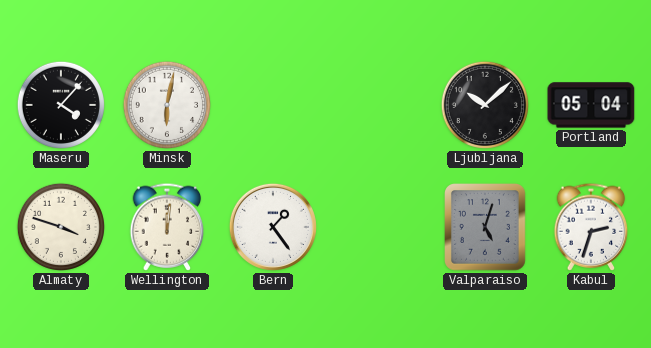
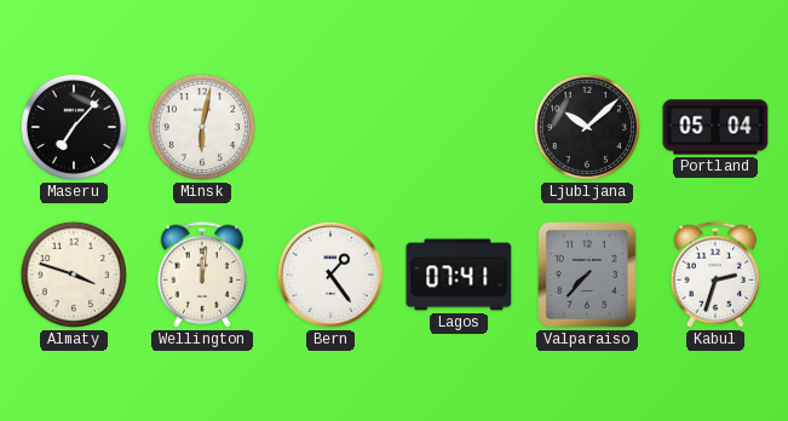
Maseru: 4:07 -> 7:07 (74, 127)
Lagos: none -> 07:41 (459, 275)
Valparaiso: 5:03 -> 7:37 (588, 276)
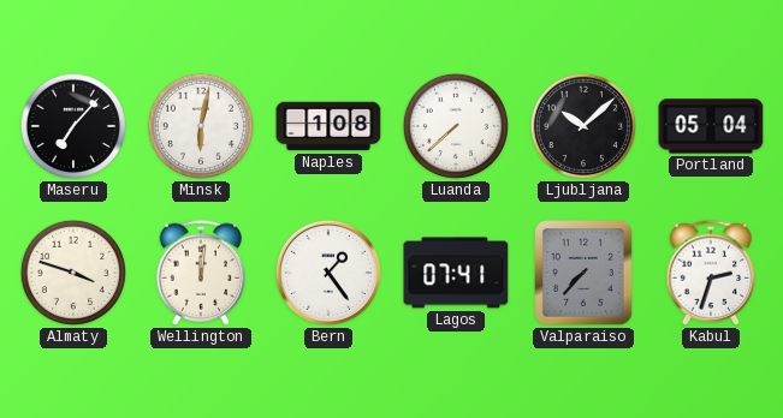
Naples: none -> 1:08 (328, 126)
Luanda: none -> 7:38 (456, 126)
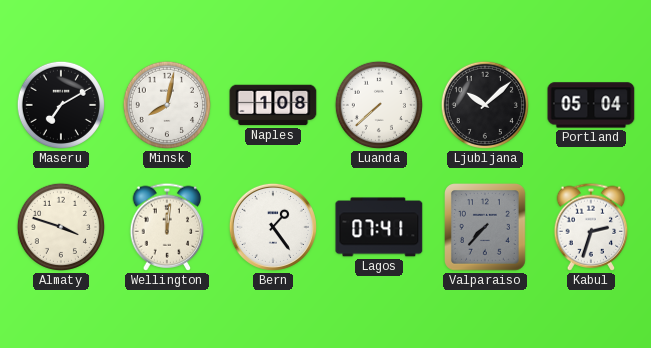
Maseru: 7:07 -> 7:10 (61, 105)
Minsk: 6:02 -> 8:02 (167, 105)
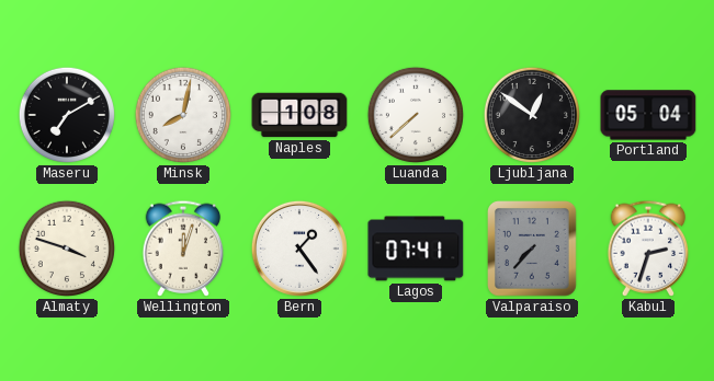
Ljubljana: 10:08 -> 12:51 (532, 115)
Wellington: 12:01 -> 12:03 (183, 249)
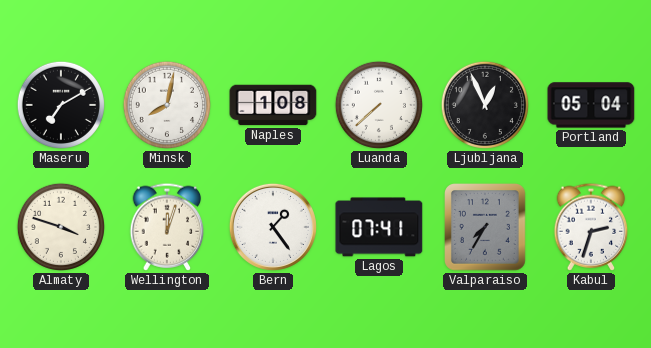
Ljubljana: 12:51 -> 12:56 (485, 105)
Valparaiso: 7:37 -> 7:35 (486, 228)
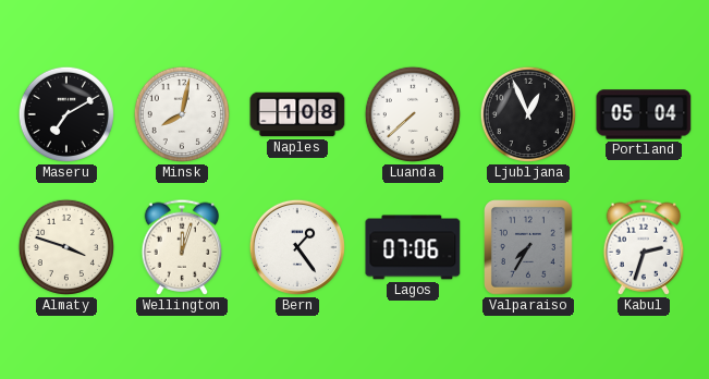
Lagos: 07:41 -> 07:06 (413, 247)
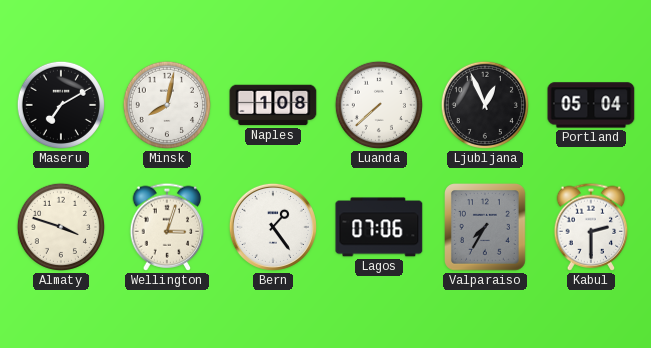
Wellington: 12:03 -> 3:03 (167, 227)
Kabul: 2:33 -> 2:30 (591, 227)
